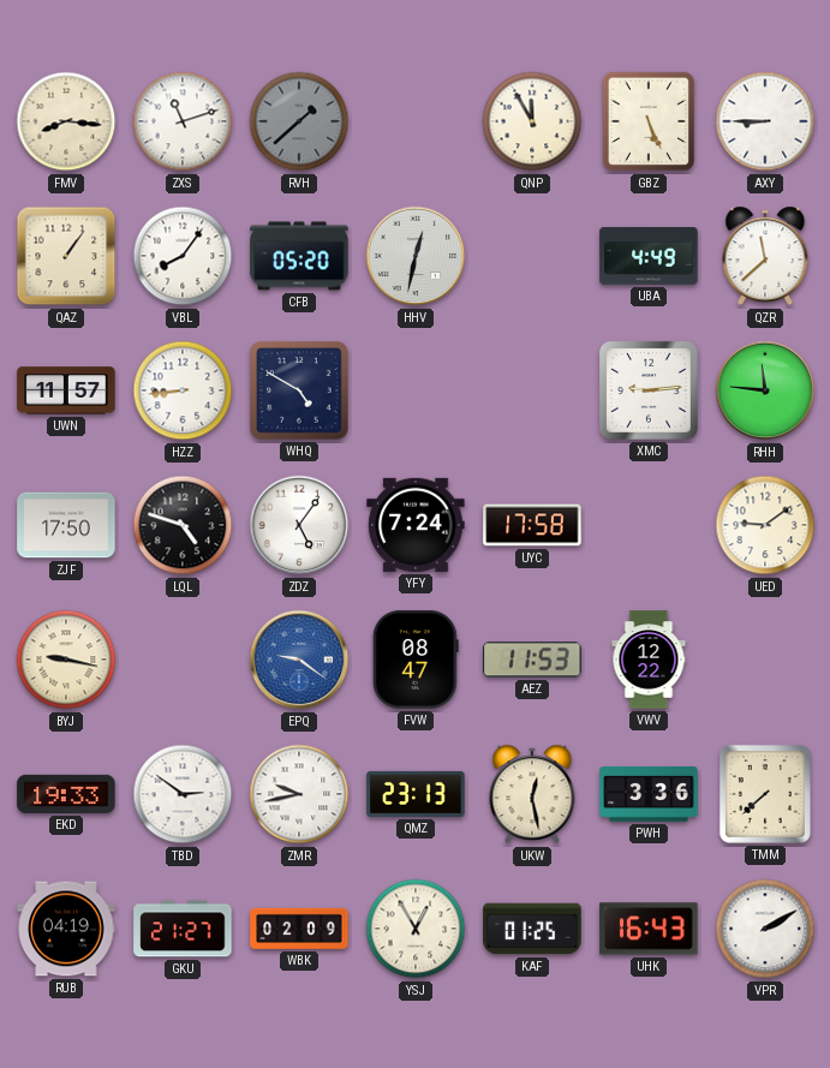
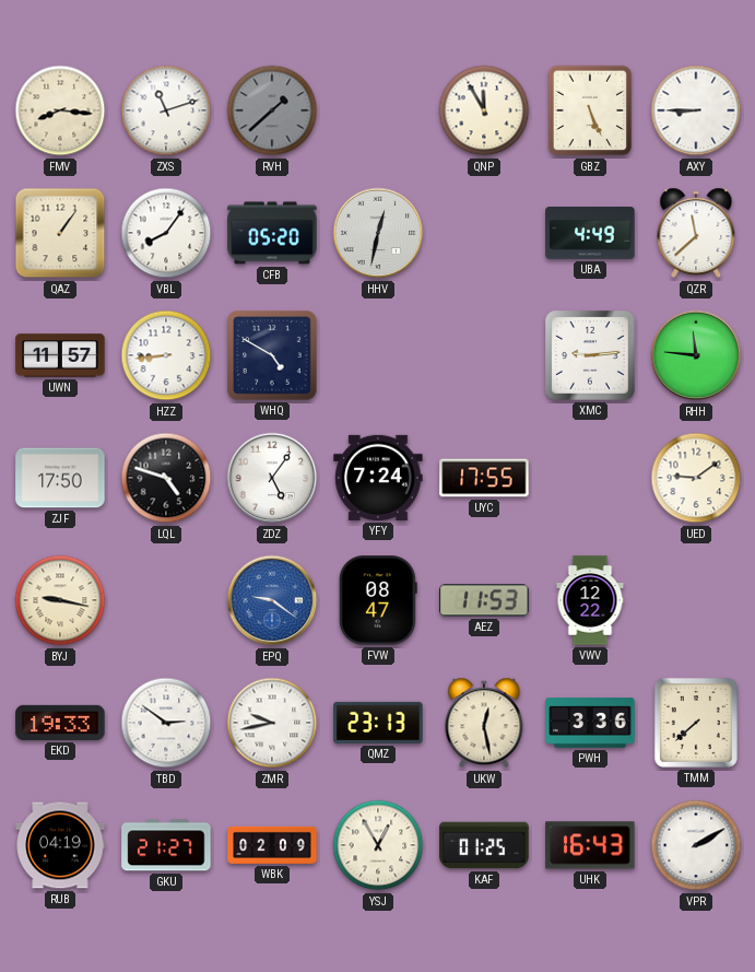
UYC: 17:58 -> 17:55 (484, 478)
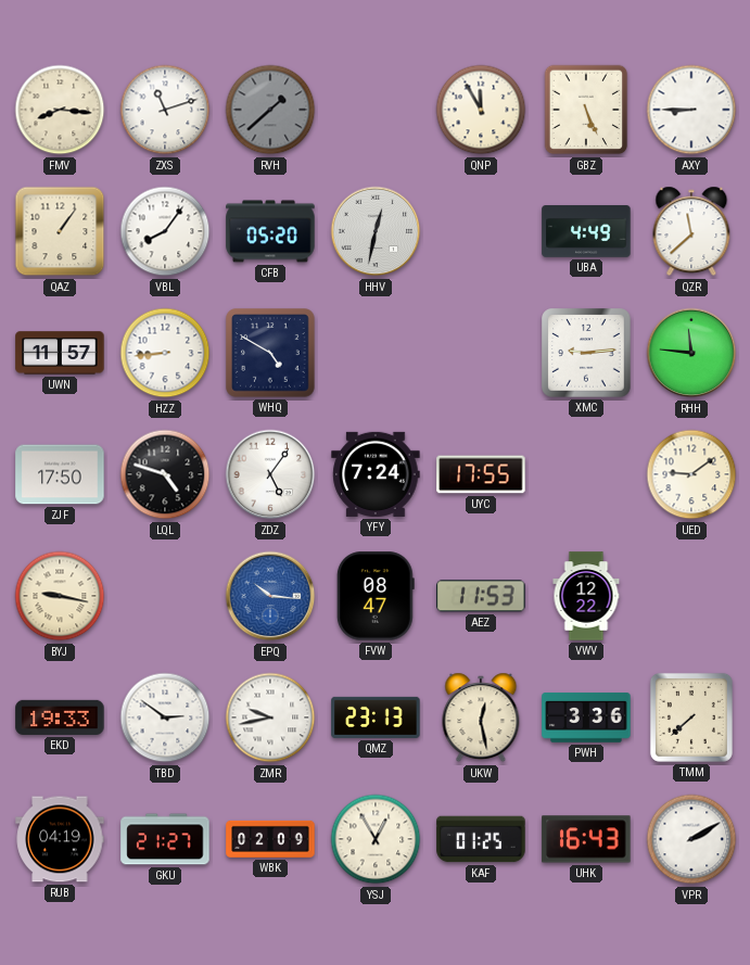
EPQ: 9:21 -> 10:16 (270, 596)
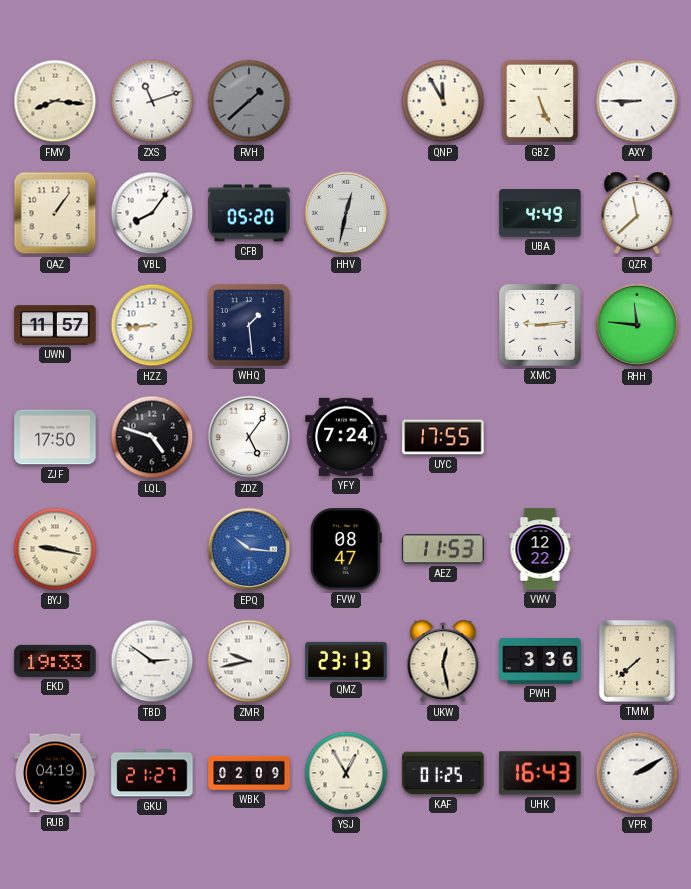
WHQ: 4:50 -> 1:29 (249, 325)
UED: 9:09 -> none (691, 474)
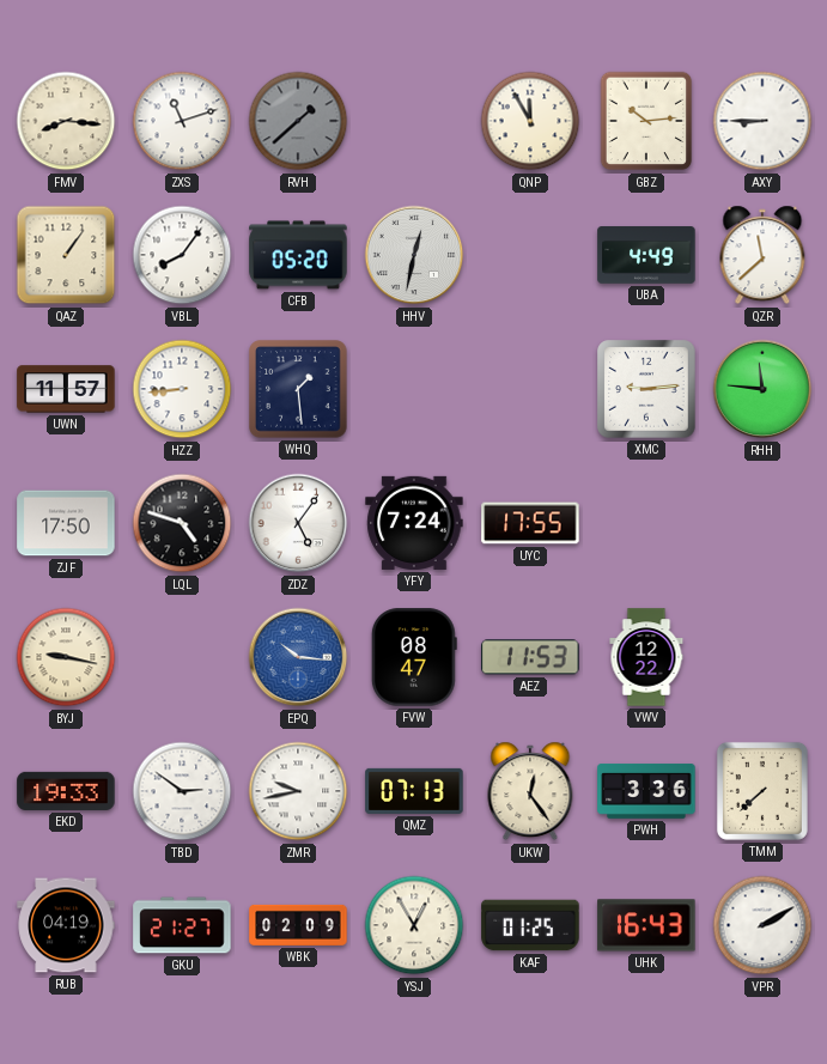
GBZ: 5:26 -> 10:14 (646, 121)
QMZ: 23:13 -> 07:13 (414, 791)
UKW: 12:28 -> 12:24 (530, 791)
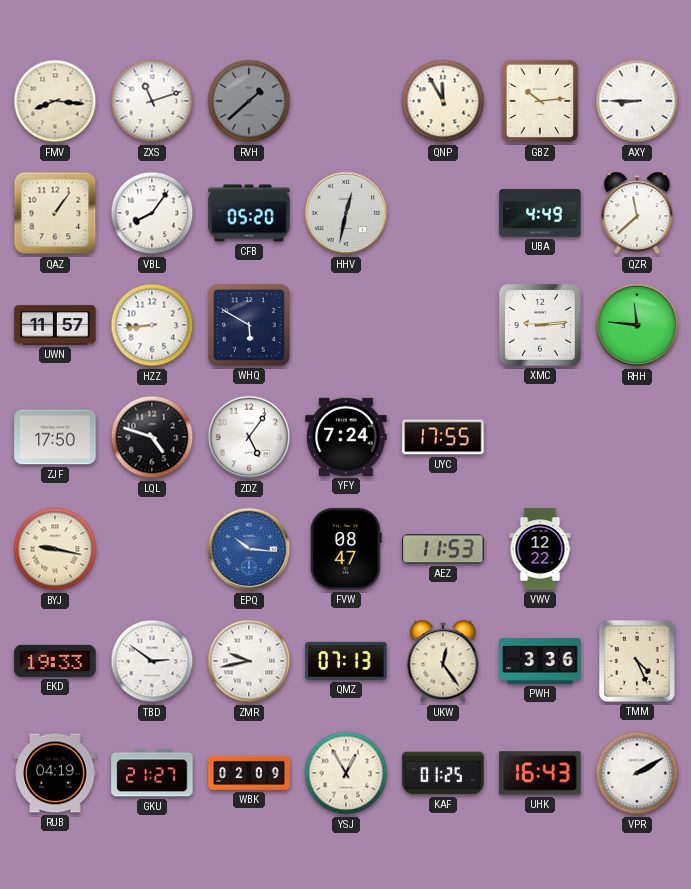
WHQ: 1:29 -> 5:50 (249, 325)
TMM: 7:38 -> 4:26 (637, 661)
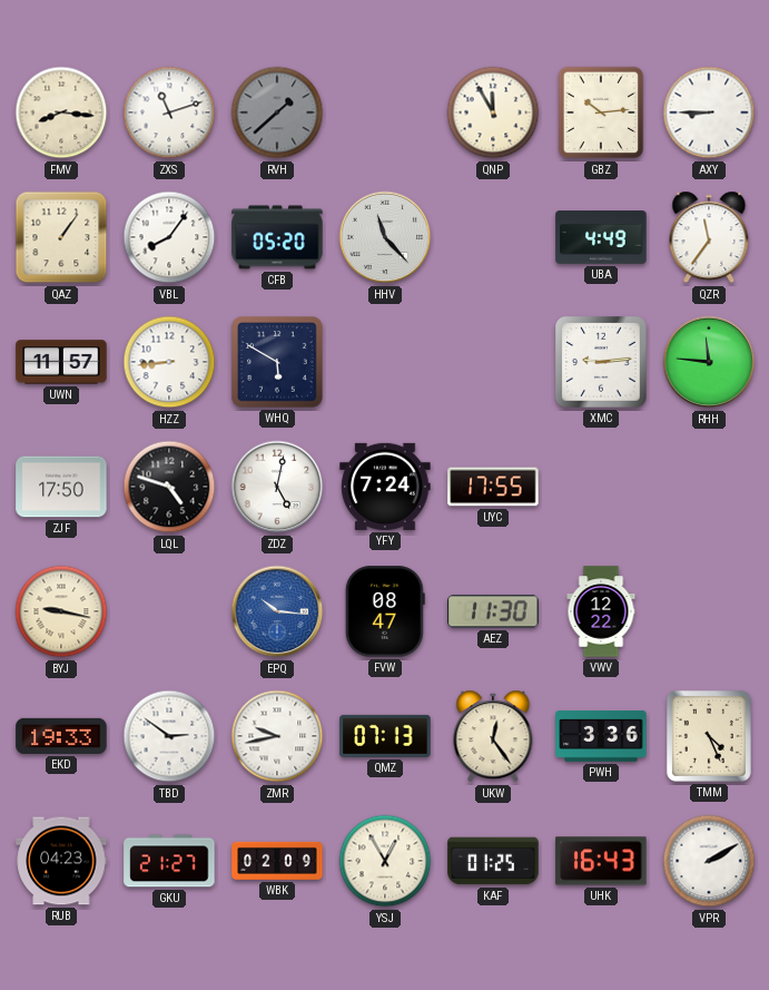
HHV: 12:32 -> 11:23 (385, 237)
QZR: 11:38 -> 11:36 (709, 237)
ZDZ: 5:06 -> 5:02 (277, 487)
AEZ: 11:53 -> 11:30 (493, 611)
RUB: 04:19 -> 04:23 (61, 861)
